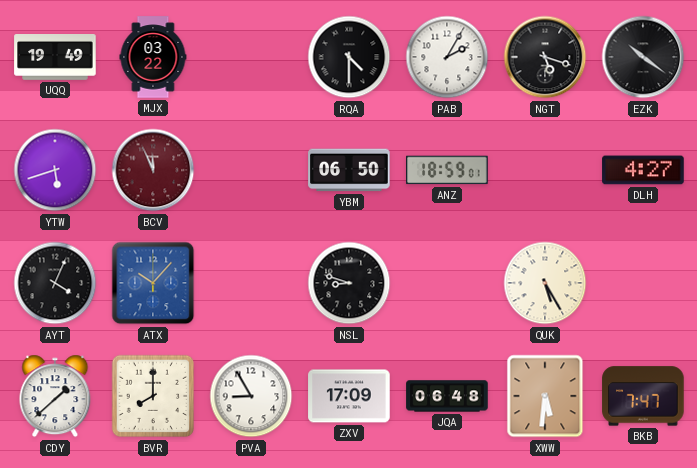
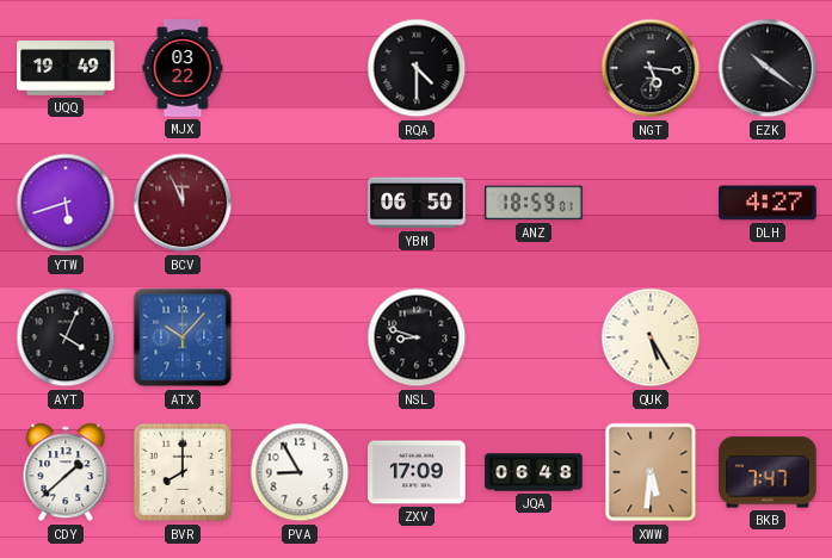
PAB: 2:05 -> none (447, 57)
NGT: 5:18 -> 5:16 (651, 68)
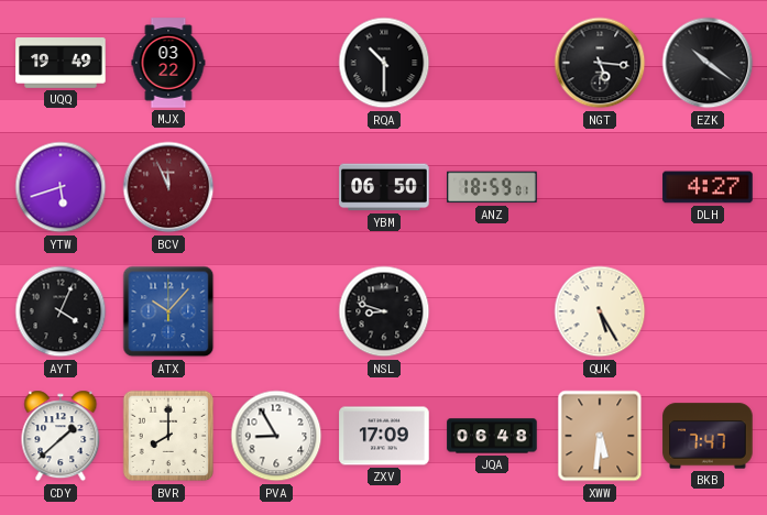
RQA: 4:30 -> 10:30 (384, 63)
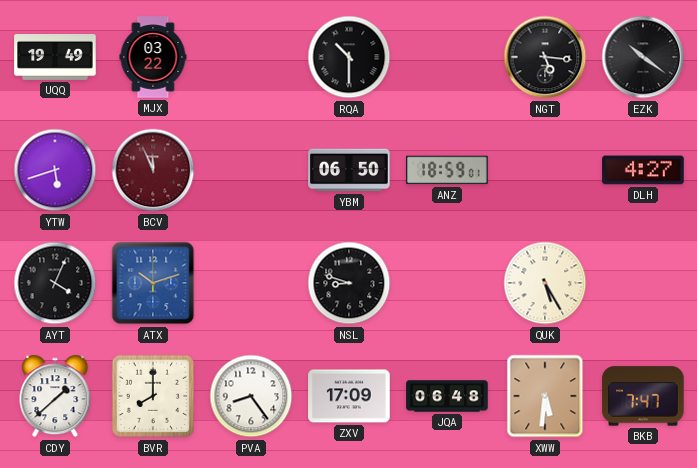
ATX: 10:07 -> 10:12 (153, 283)
PVA: 8:55 -> 8:24 (251, 396)
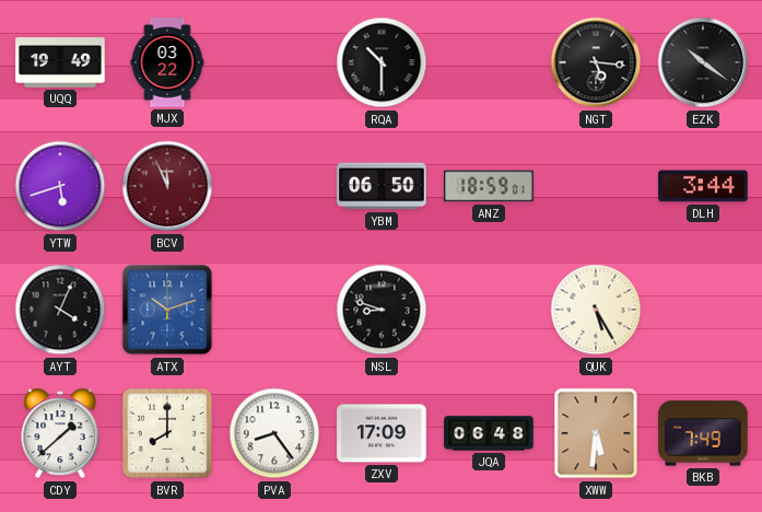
DLH: 4:27 -> 3:44 (703, 186)
BKB: 7:47 -> 7:49 (703, 433)
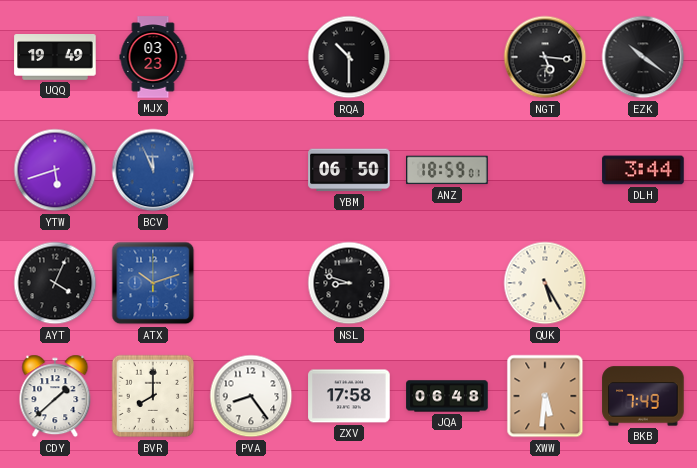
MJX: 03:22 -> 03:23 (153, 57)
BCV dial: burgundy -> blue (153, 170)
ZXV: 17:09 -> 17:58 (349, 396)
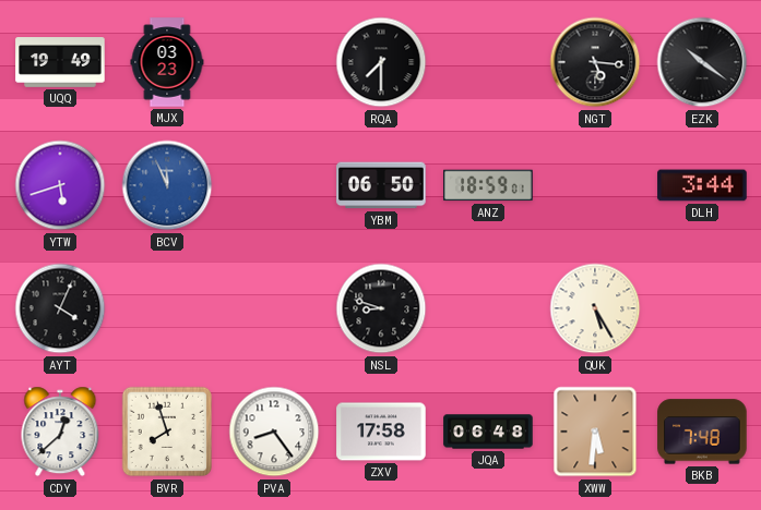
RQA: 10:30 -> 7:30 (381, 62)
ATX: 10:12 -> none (153, 283)
CDY: 1:38 -> 12:38 (60, 432)
BVR: 8:00 -> 7:57 (167, 432)
BKB: 7:49 -> 7:48 (702, 432)
